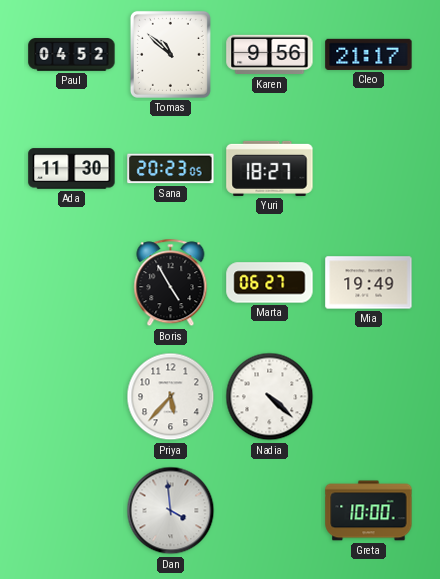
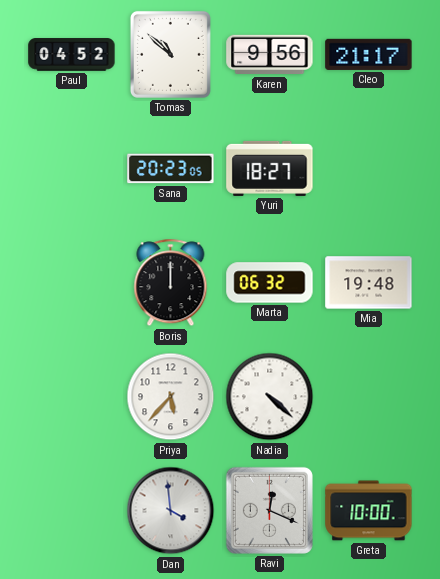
Ada: 11:30 -> none (72, 169)
Boris: 4:55 -> 12:00 (171, 283)
Marta: 06:27 -> 06:32 (270, 283)
Mia: 19:49 -> 19:48 (369, 283)
Ravi: none -> 12:19 (269, 510)
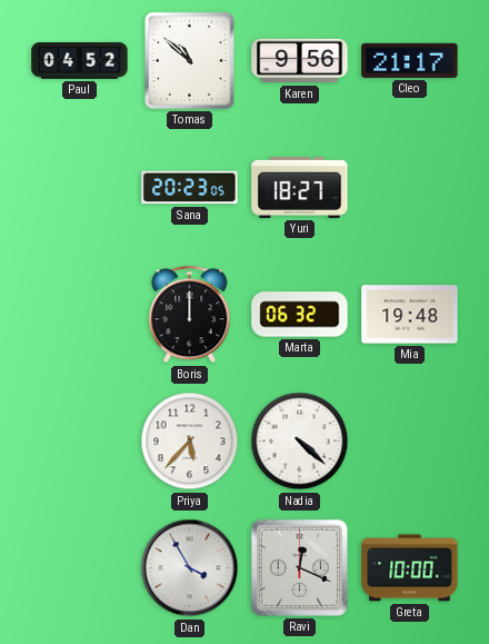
Dan: 3:59 -> 3:55 (190, 568)
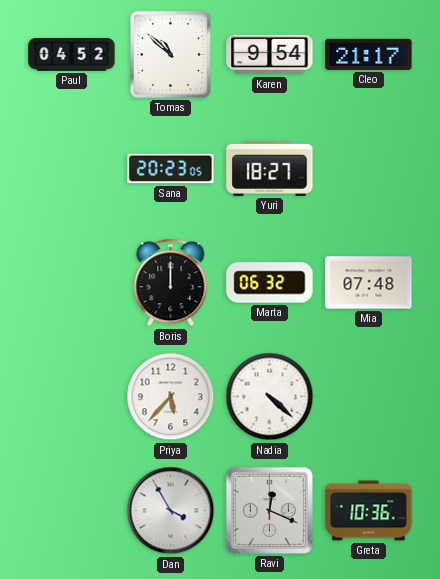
Karen: 9:56 -> 9:54 (270, 55)
Mia: 19:48 -> 07:48 (369, 283)
Greta: 10:00 -> 10:36 (369, 511)
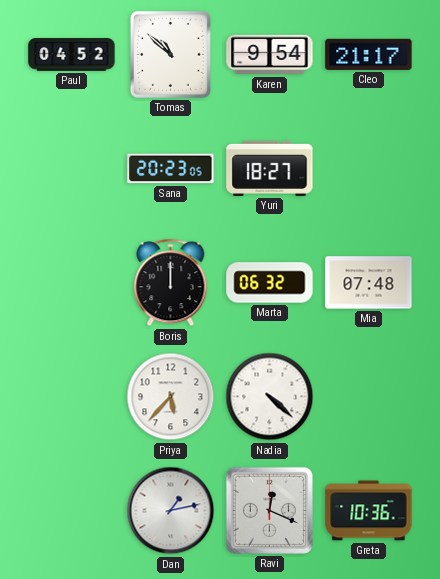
Dan: 3:55 -> 1:13 (171, 511)
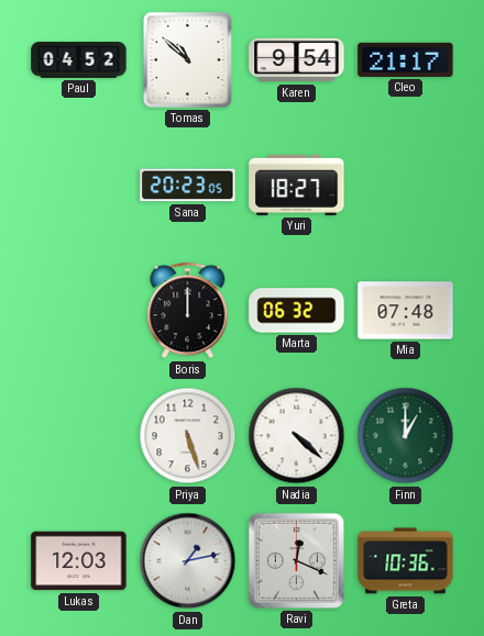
Priya: 5:37 -> 5:27 (188, 436)
Finn: none -> 1:00 (406, 436)
Lukas: none -> 12:03 (79, 561)
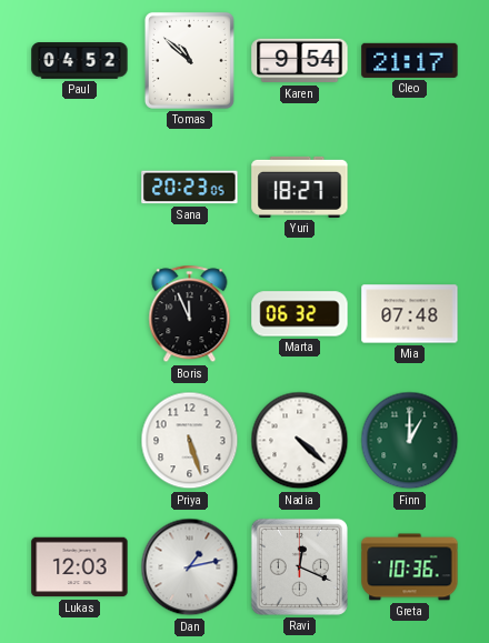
Boris: 12:00 -> 11:56 (190, 314)
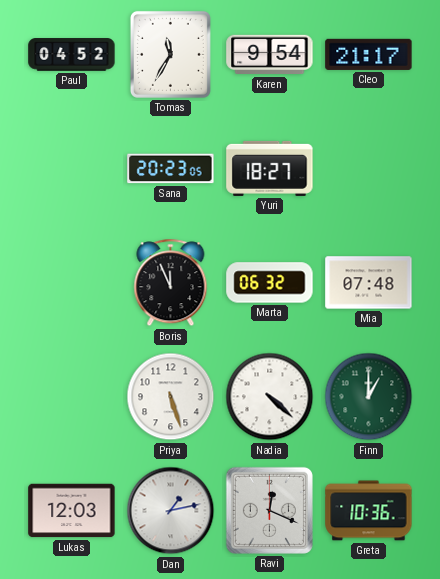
Tomas: 10:52 -> 11:35 (170, 54)
